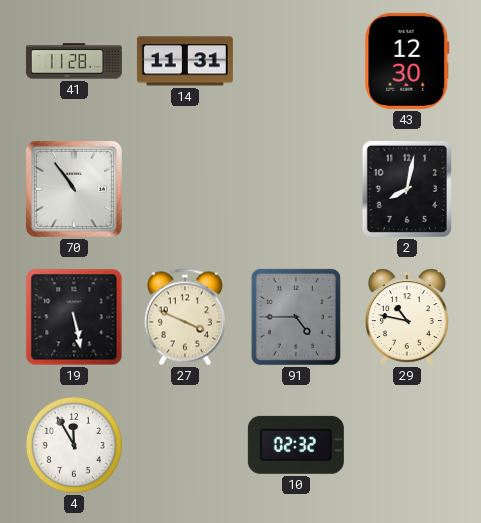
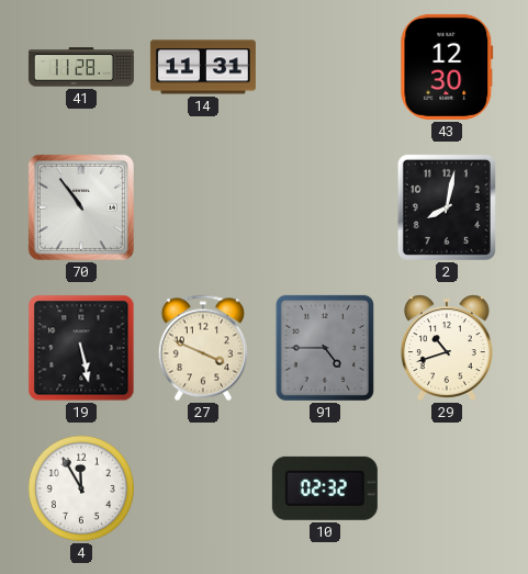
29: 10:47 -> 10:42 (448, 348)
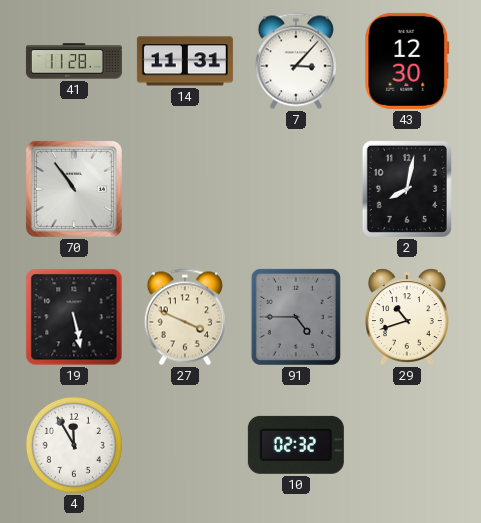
7: none -> 3:07 (296, 61)
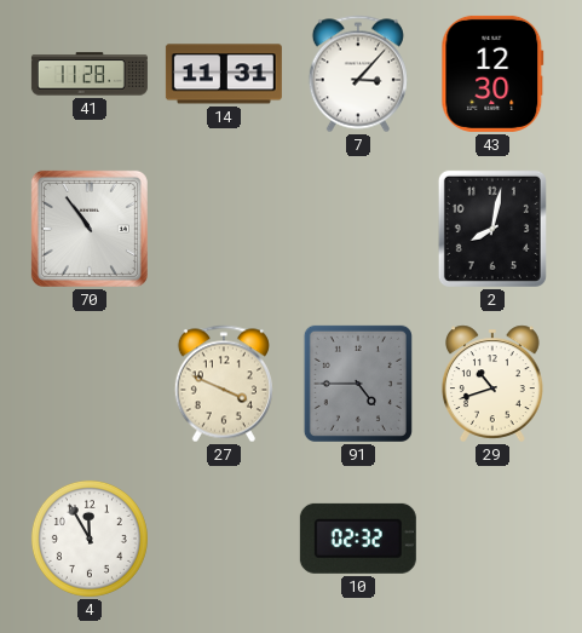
19: 5:28 -> none (74, 317)
